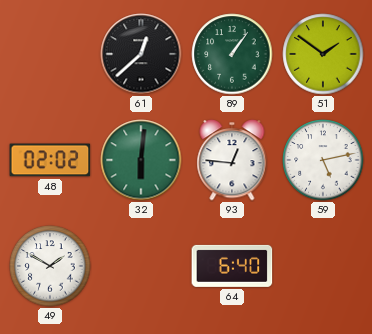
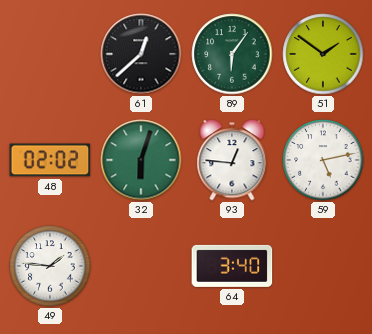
89: 1:06 -> 6:06 (232, 54)
32: 6:01 -> 6:03 (141, 160)
49: 1:50 -> 1:46 (50, 266)
64: 6:40 -> 3:40 (232, 266)
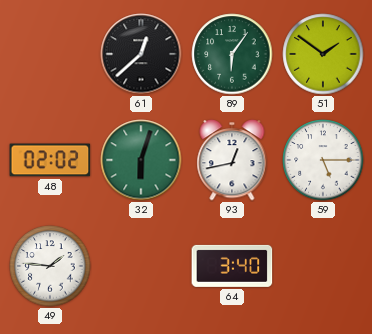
93: 12:46 -> 12:43 (232, 160)
59: 5:13 -> 5:15 (323, 160)
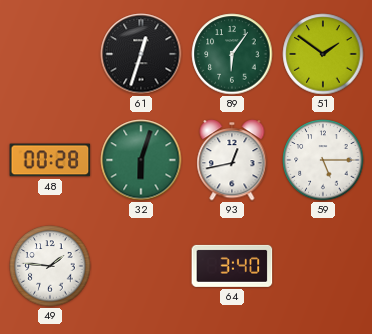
61: 12:38 -> 12:33 (141, 54)
48: 02:02 -> 00:28 (50, 160)
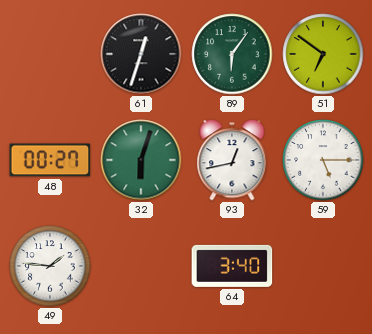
51: 1:51 -> 6:51 (323, 54)
48: 00:28 -> 00:27 (50, 160)
